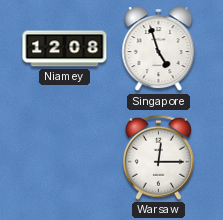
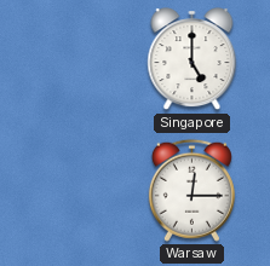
Niamey: 12:08 -> none (65, 49)
Singapore: 4:57 -> 5:00 (193, 59)
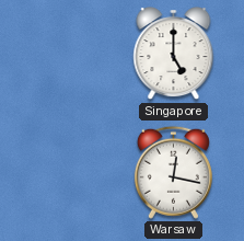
Warsaw: 12:15 -> 12:17 (173, 172)
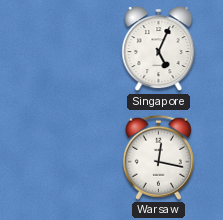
Singapore: 5:00 -> 5:04 (159, 49)
